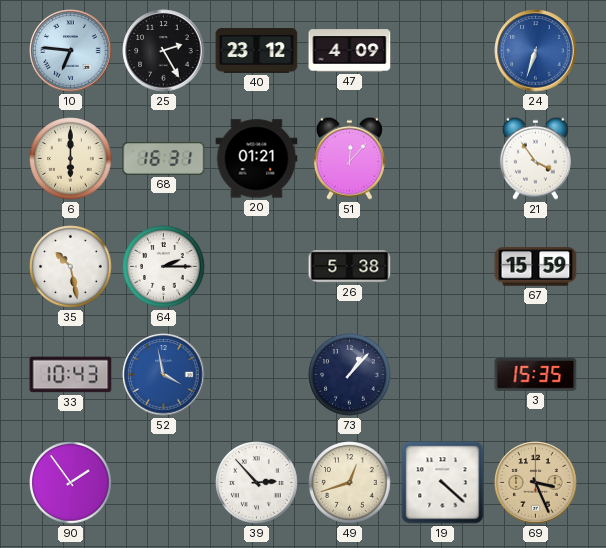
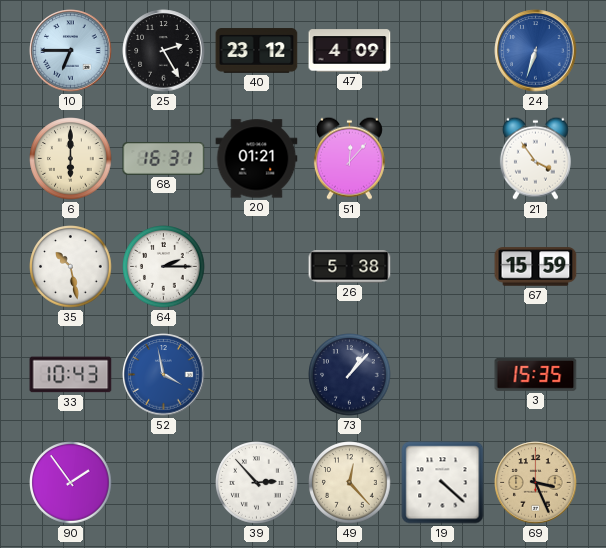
10: 6:46 -> 6:45 (71, 51)
49: 12:42 -> 12:23 (350, 483)
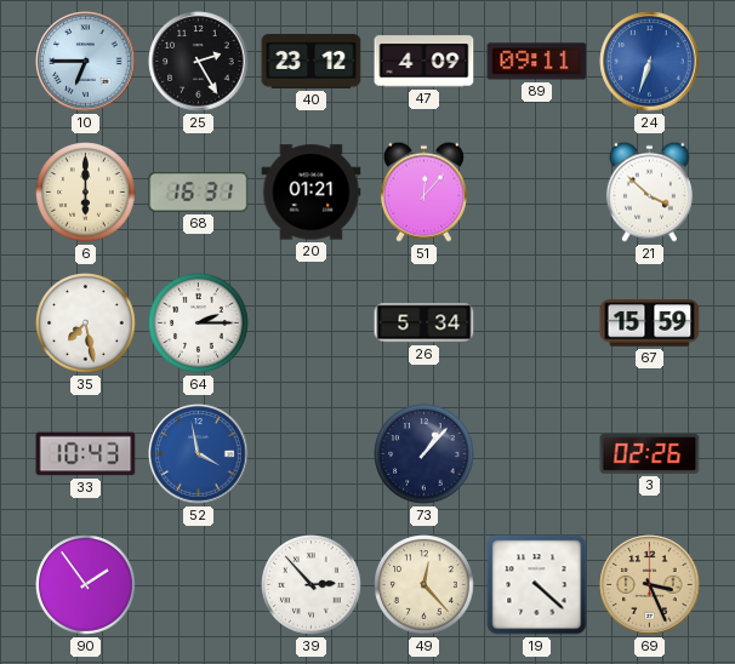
89: none -> 09:11 (537, 62)
21: 3:54 -> 3:52 (649, 191)
35: 10:28 -> 7:28 (86, 324)
26: 5:38 -> 5:34 (425, 324)
3: 15:35 -> 02:26 (650, 454)
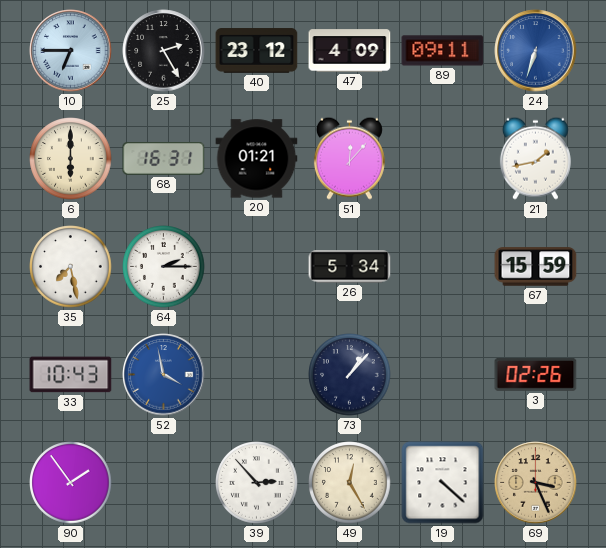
21: 3:52 -> 1:43 (535, 158)
49: 12:23 -> 12:25 (350, 483)
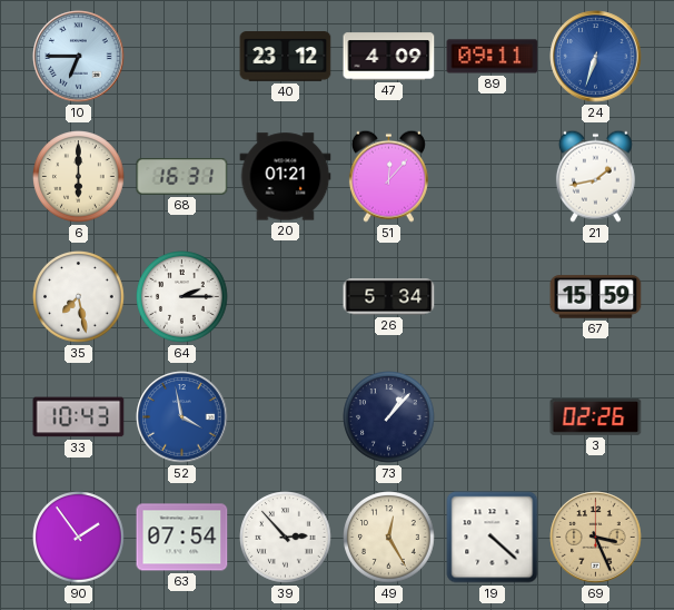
25: 2:25 -> none (164, 51)
63: none -> 07:54 (182, 538)
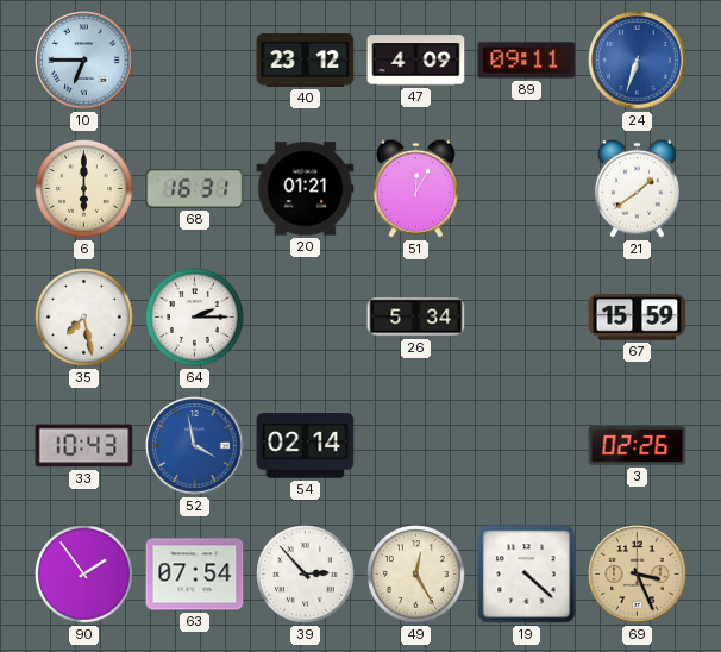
51: 12:07 -> 12:05 (415, 188)
21: 1:43 -> 1:39 (637, 188)
54: none -> 02:14 (306, 446)
73: 1:07 -> none (389, 417)
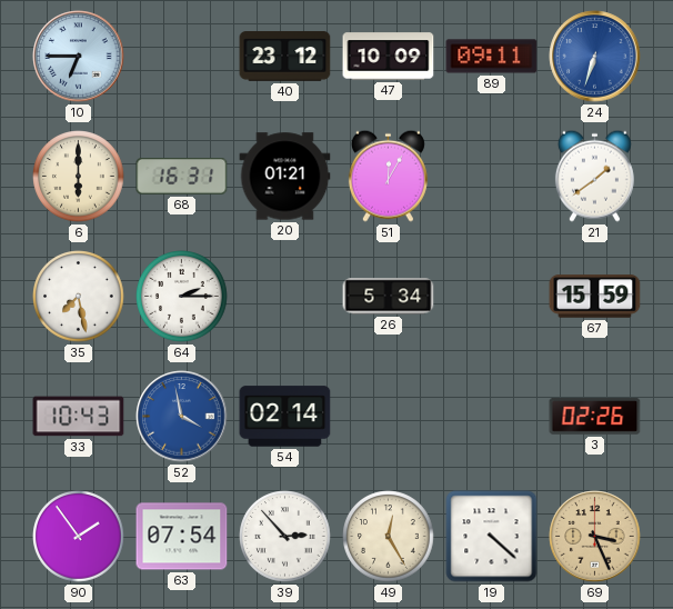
47: 4:09 -> 10:09 (389, 57)
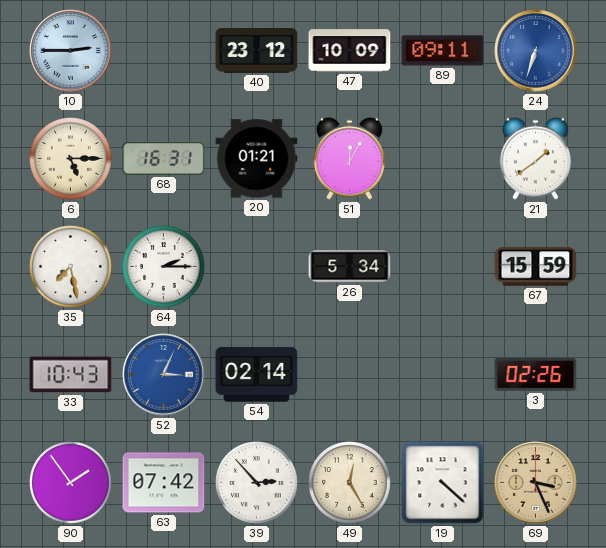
10: 6:45 -> 2:45 (71, 51)
6: 6:00 -> 5:15 (71, 159)
52: 3:58 -> 3:04 (164, 375)
63: 07:54 -> 07:42 (164, 483)
